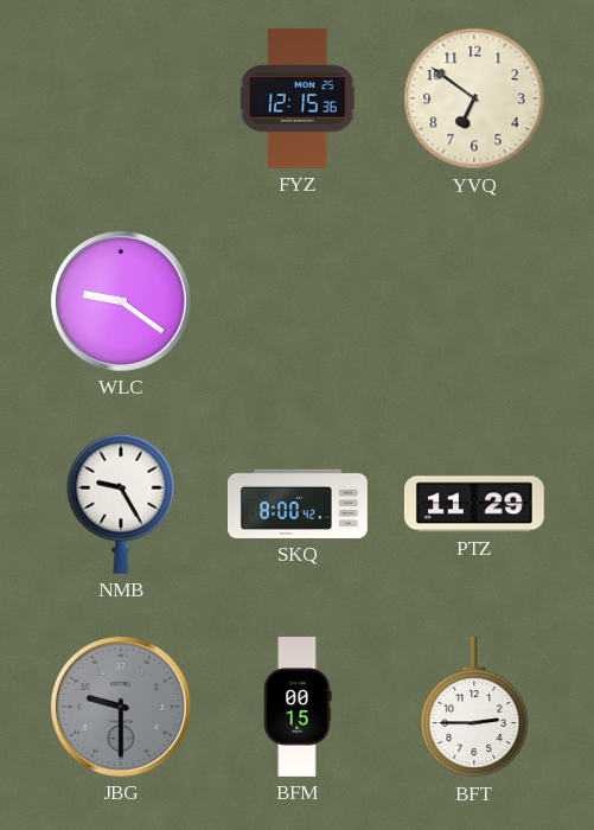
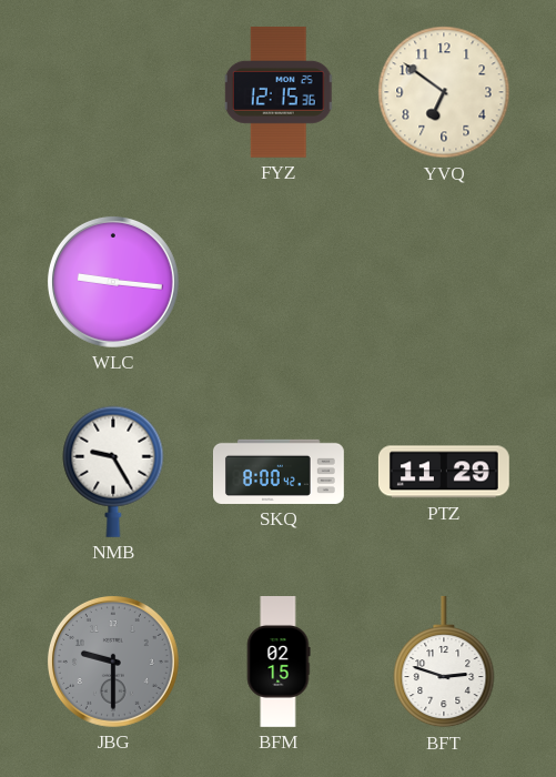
WLC: 9:21 -> 9:16 (113, 282)
BFM: 00:15 -> 02:15 (279, 663)
BFT: 2:45 -> 2:48 (444, 662)
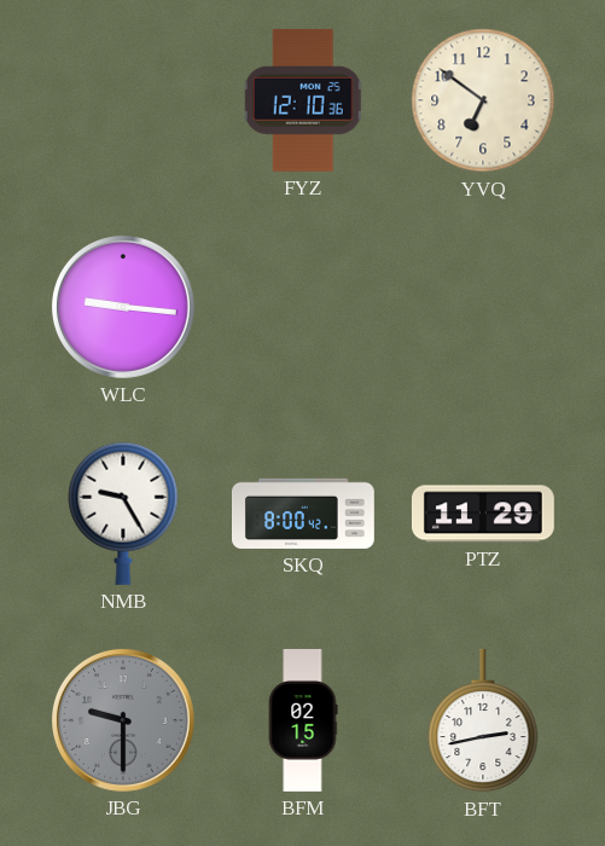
FYZ: 12:15 -> 12:10 (303, 100)
BFT: 2:48 -> 2:43 (483, 720)
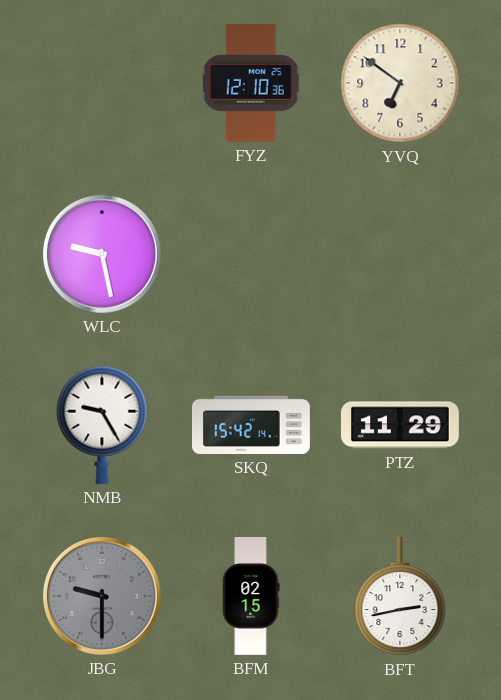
WLC: 9:16 -> 9:28 (102, 254)
SKQ: 8:00 -> 15:42 (252, 425)
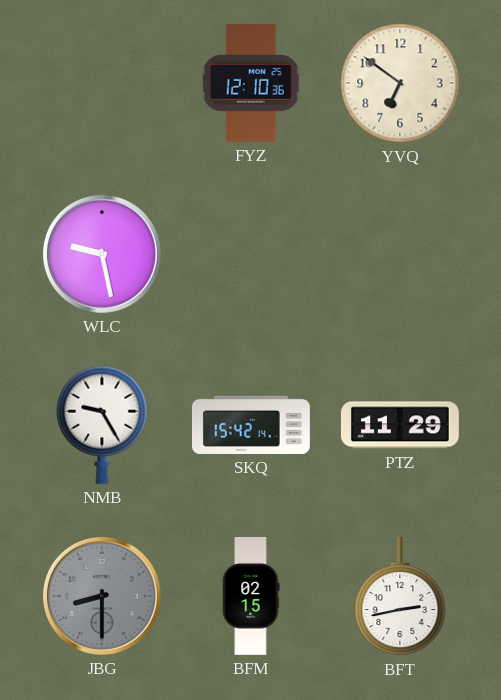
JBG: 9:30 -> 8:30 (102, 596)
